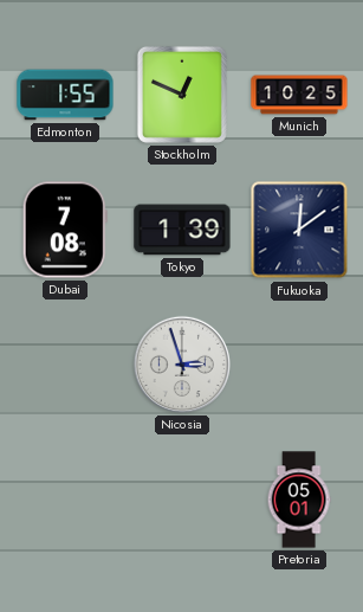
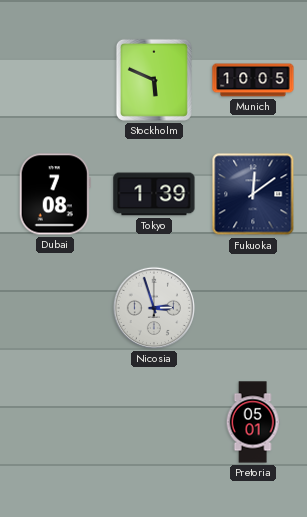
Edmonton: 1:55 -> none (65, 95)
Stockholm: 12:49 -> 5:49 (154, 80)
Munich: 10:25 -> 10:05 (253, 80)
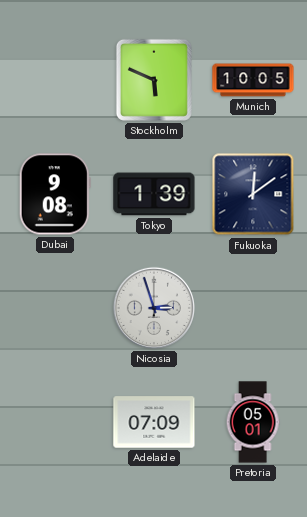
Dubai: 7:08 -> 9:08 (55, 194)
Adelaide: none -> 07:09 (154, 422)
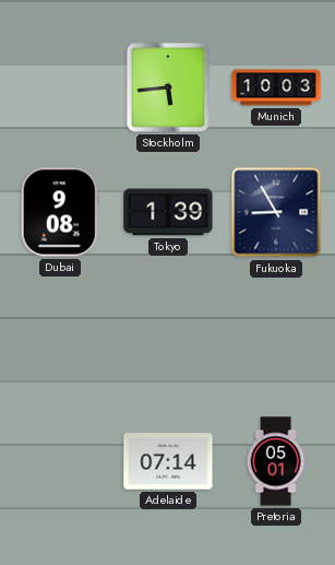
Stockholm: 5:49 -> 5:44 (168, 87)
Munich: 10:05 -> 10:03 (276, 87)
Fukuoka: 12:09 -> 8:55 (276, 212)
Nicosia: 2:57 -> none (154, 308)
Adelaide: 07:09 -> 07:14 (168, 461)
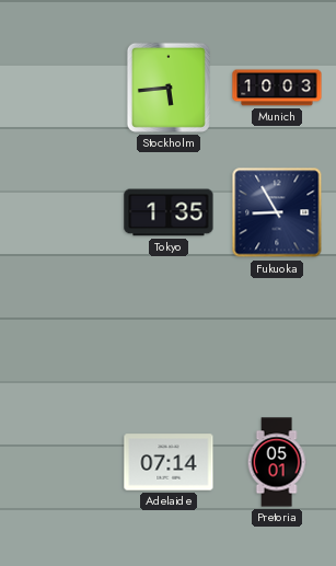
Dubai: 9:08 -> none (60, 212)
Tokyo: 1:39 -> 1:35 (169, 212)
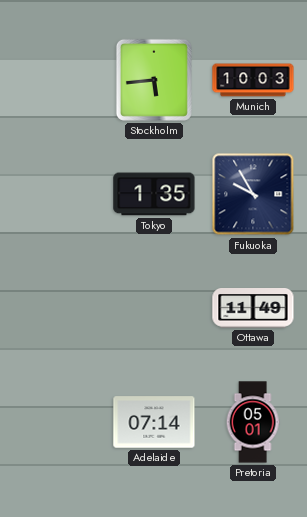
Fukuoka: 8:55 -> 9:55 (253, 194)
Ottawa: none -> 11:49 (253, 309)
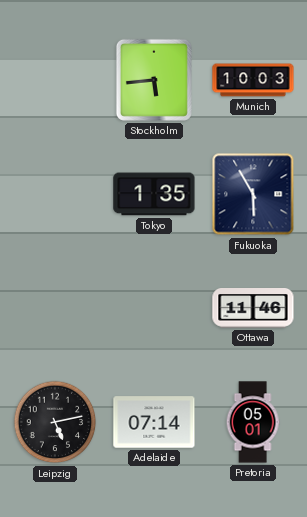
Fukuoka: 9:55 -> 5:55 (253, 194)
Ottawa: 11:49 -> 11:46 (253, 309)
Leipzig: none -> 5:13 (55, 422)
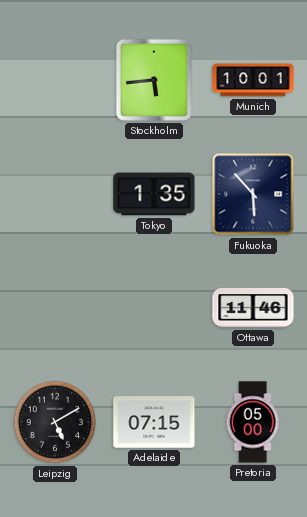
Munich: 10:03 -> 10:01 (253, 80)
Fukuoka: 5:55 -> 5:53 (253, 194)
Leipzig: 5:13 -> 5:10 (55, 422)
Adelaide: 07:14 -> 07:15 (154, 422)
Pretoria: 05:01 -> 05:00 (253, 422)
